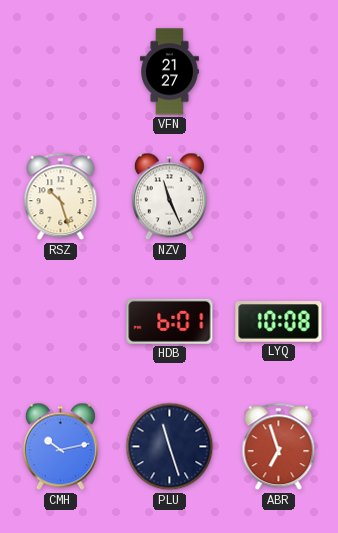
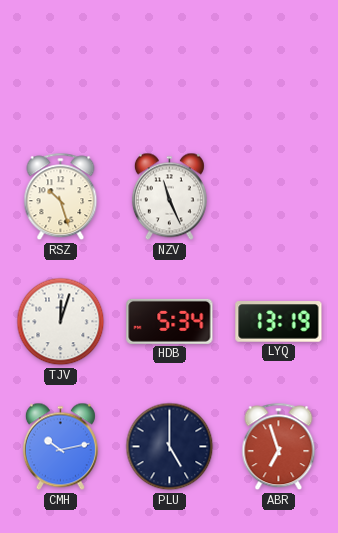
VFN: 21:27 -> none (170, 72)
TJV: none -> 12:03 (61, 322)
HDB: 6:01 -> 5:34 (170, 321)
LYQ: 10:08 -> 13:19 (279, 322)
PLU: 11:27 -> 5:00 (170, 447)
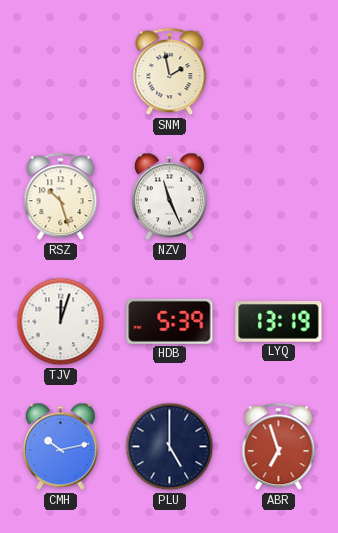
SNM: none -> 1:58 (170, 72)
HDB: 5:34 -> 5:39 (170, 321)
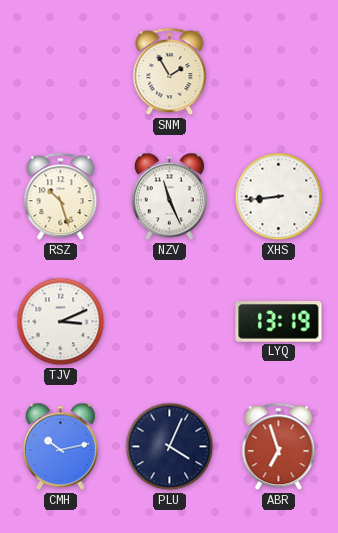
SNM: 1:58 -> 1:55 (170, 72)
XHS: none -> 8:44 (279, 197)
TJV: 12:03 -> 3:11 (61, 322)
HDB: 5:39 -> none (170, 321)
PLU: 5:00 -> 4:04 (170, 447)
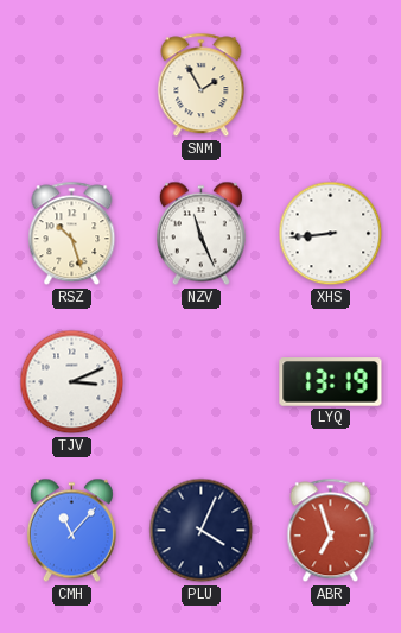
CMH: 10:13 -> 11:07 (71, 531)
